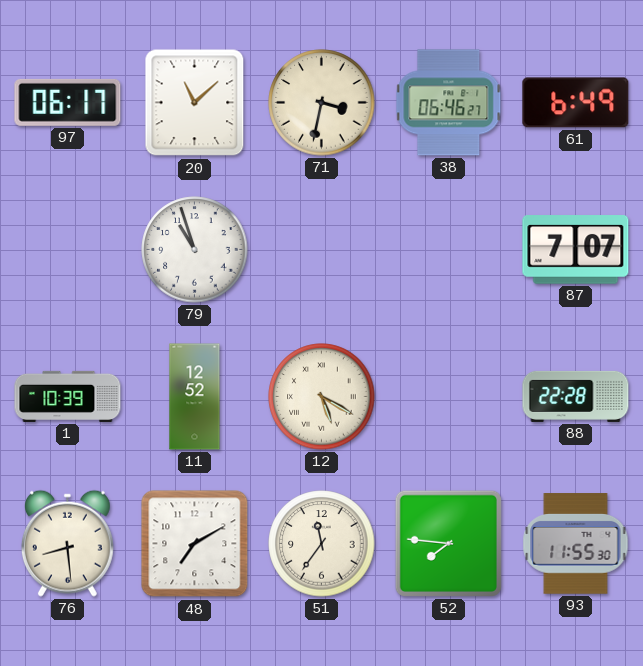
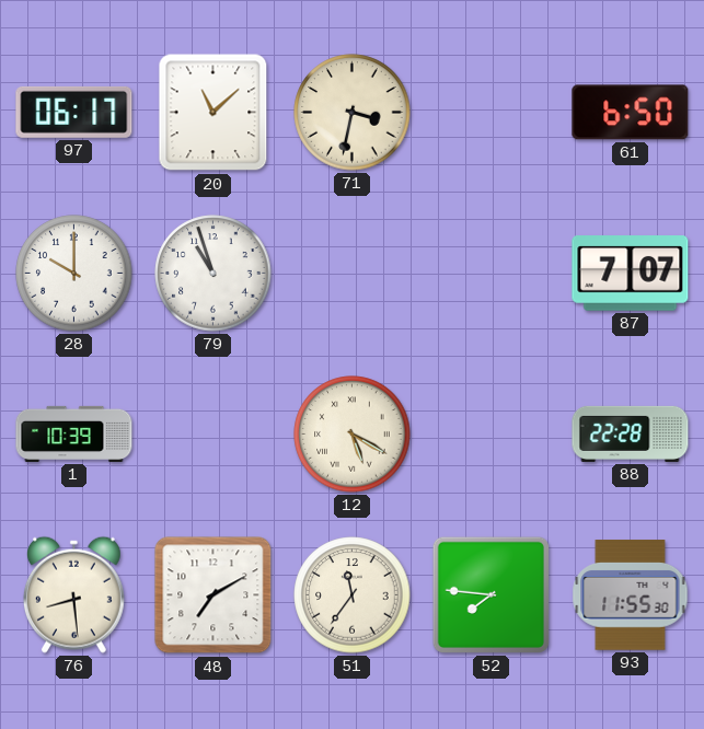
38: 06:46 -> none (449, 103)
61: 6:49 -> 6:50 (631, 113)
28: none -> 10:00 (74, 274)
11: 12:52 -> none (195, 397)
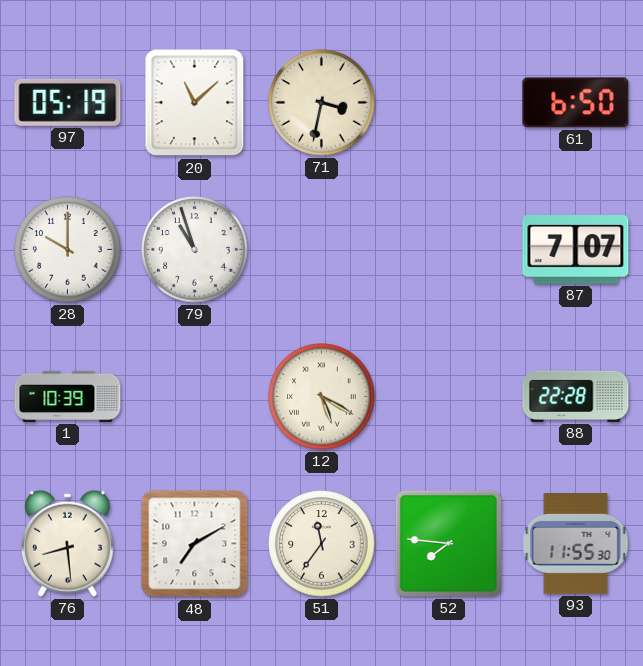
97: 06:17 -> 05:19 (68, 102)
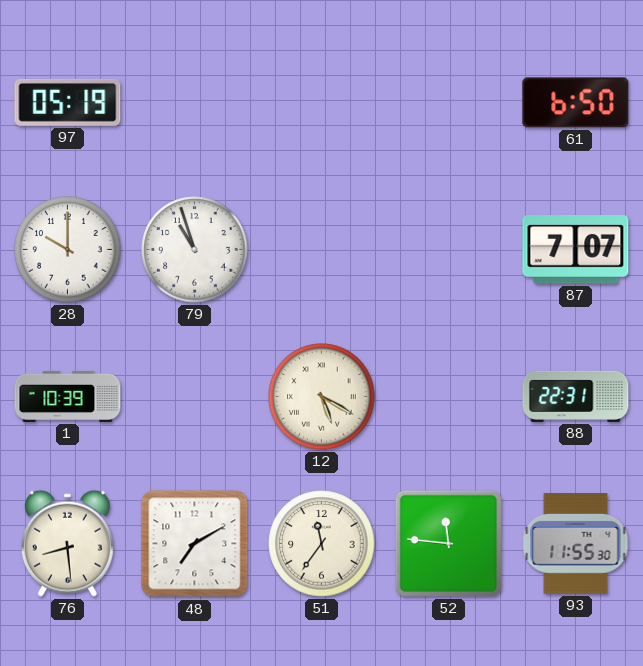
20: 11:08 -> none (195, 103)
71: 3:32 -> none (322, 103)
88: 22:28 -> 22:31 (576, 396)
52: 7:46 -> 11:46 (448, 543)
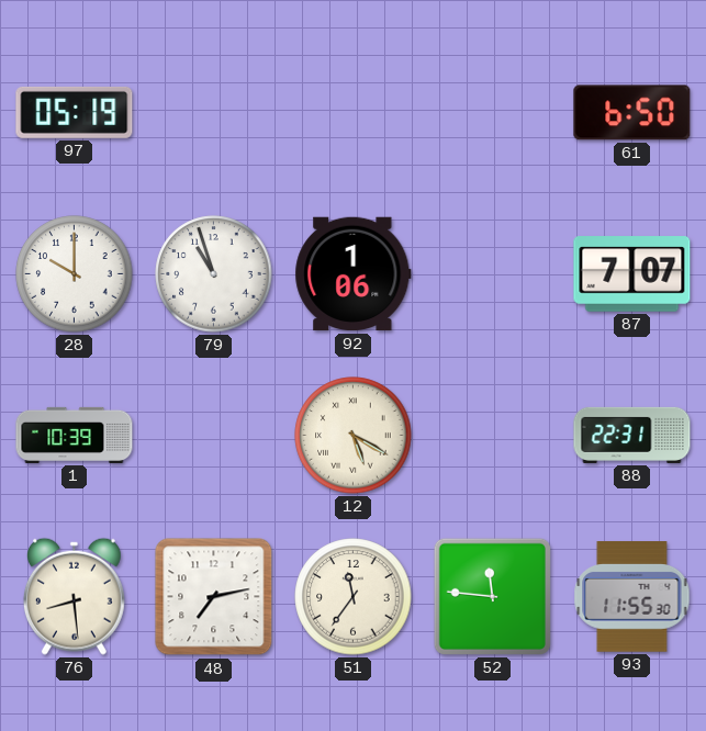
92: none -> 1:06 (354, 274)
48: 7:10 -> 7:13 (214, 597)
